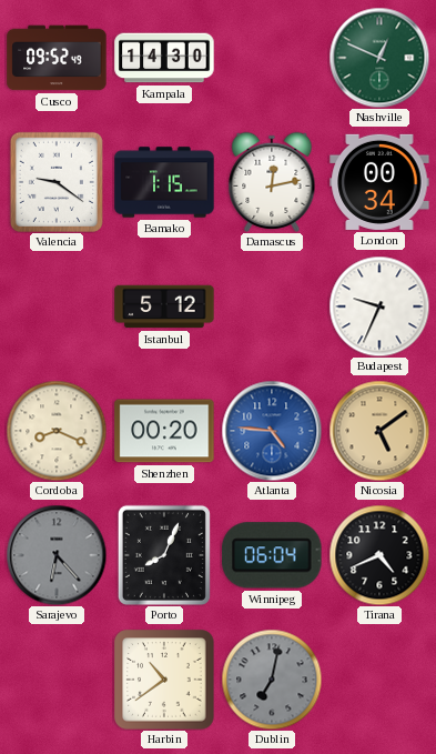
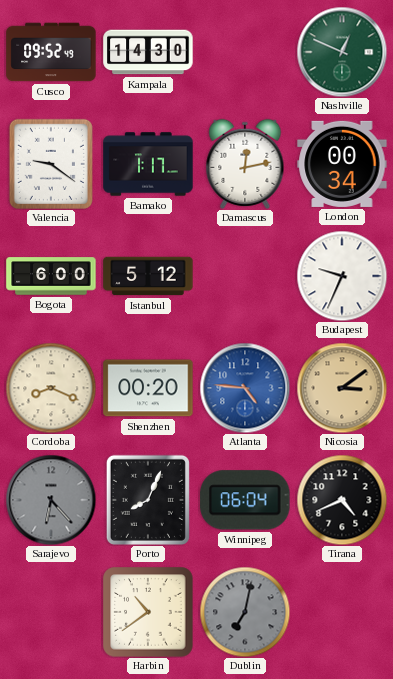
Bamako: 1:15 -> 1:17 (148, 164)
Bogota: none -> 6:00 (51, 276)
Nicosia: 5:09 -> 3:09 (342, 388)
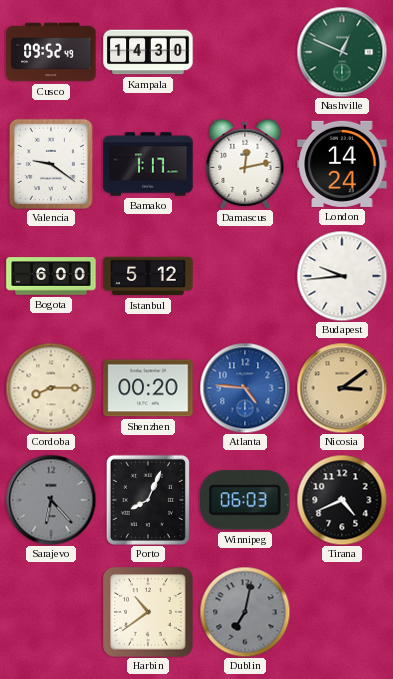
London: 00:34 -> 14:24 (342, 164)
Budapest: 9:34 -> 9:44 (342, 276)
Cordoba: 8:19 -> 8:15 (51, 388)
Winnipeg: 06:04 -> 06:03 (245, 500)
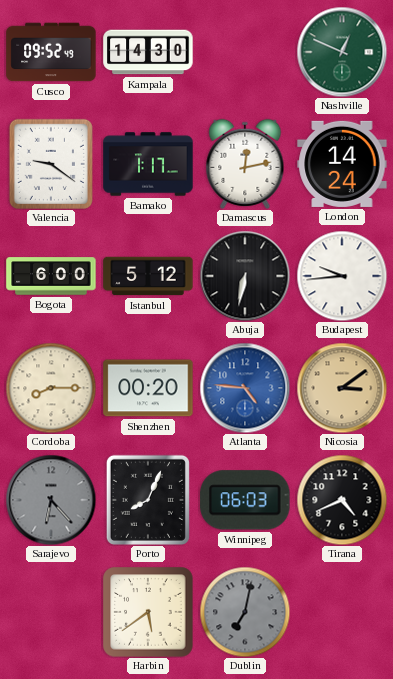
Abuja: none -> 6:32 (245, 276)
Harbin: 10:39 -> 5:39 (148, 612)
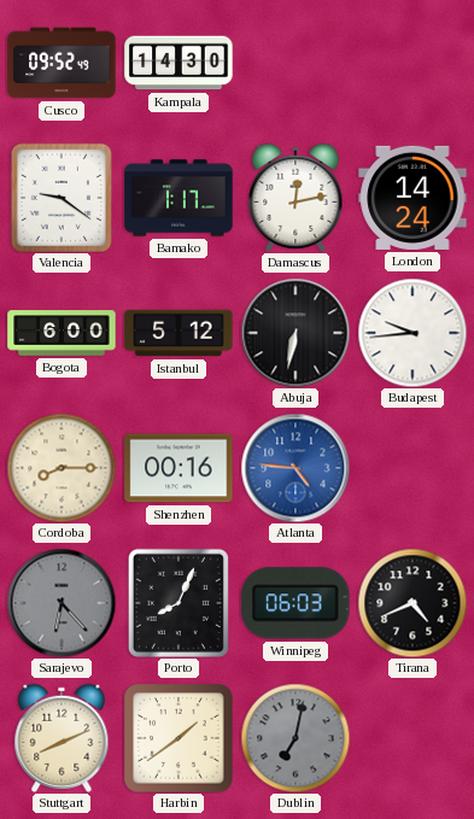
Nashville: 12:49 -> none (342, 52)
Shenzhen: 00:20 -> 00:16 (179, 468)
Nicosia: 3:09 -> none (342, 388)
Stuttgart: none -> 8:11 (62, 738)
Harbin: 5:39 -> 1:39 (179, 738)
